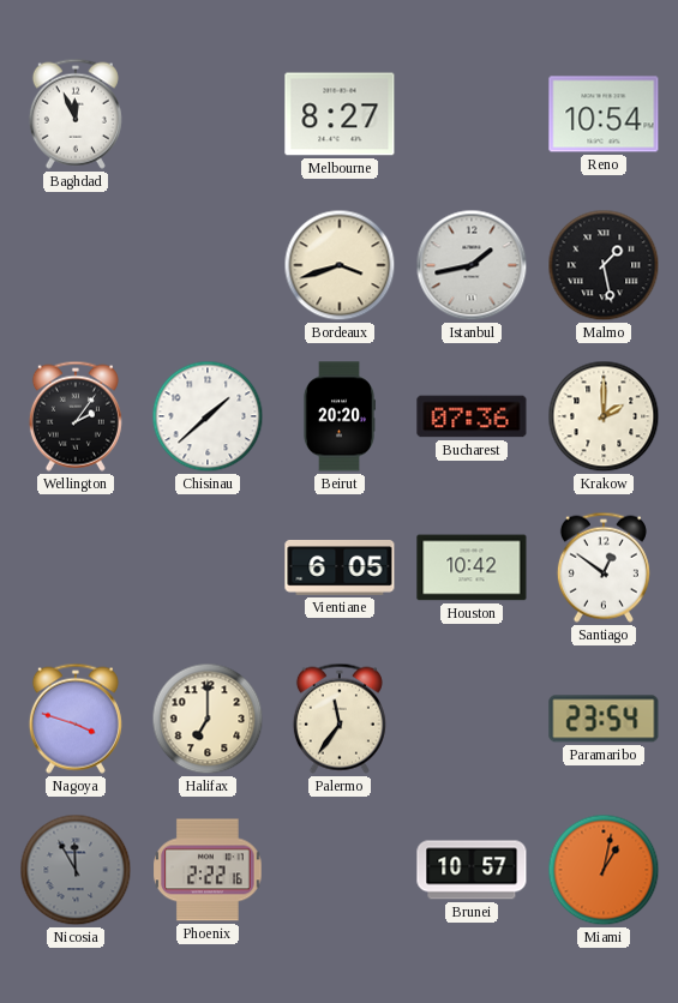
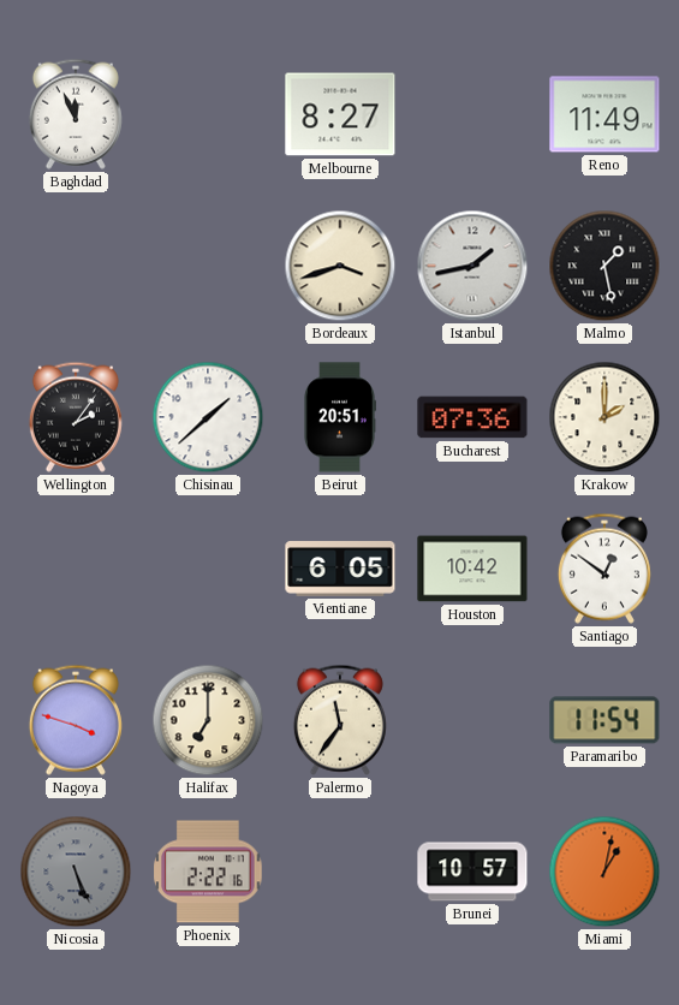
Reno: 10:54 -> 11:49 (604, 114)
Beirut: 20:20 -> 20:51 (339, 417)
Paramaribo: 23:54 -> 11:54 (604, 720)
Nicosia: 11:55 -> 5:26 (76, 872)
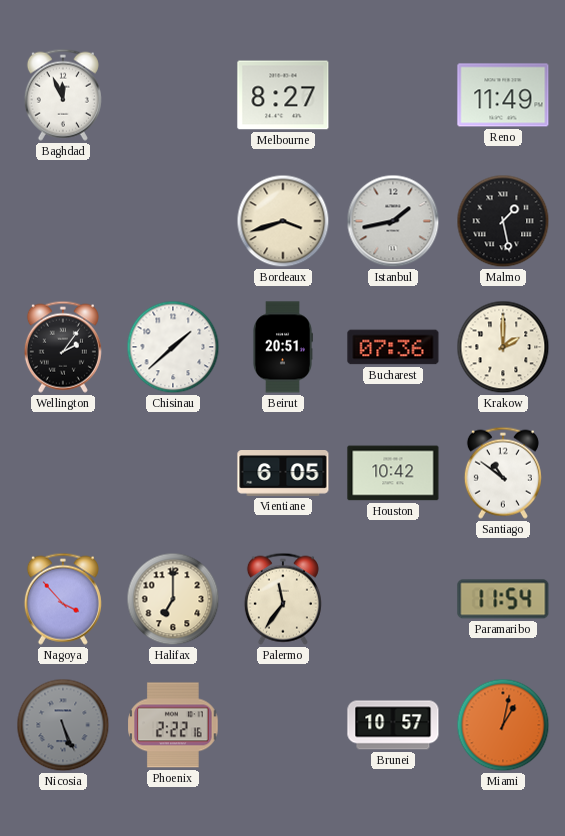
Santiago: 12:51 -> 10:51 (503, 473)
Nagoya: 3:48 -> 3:53 (63, 599)
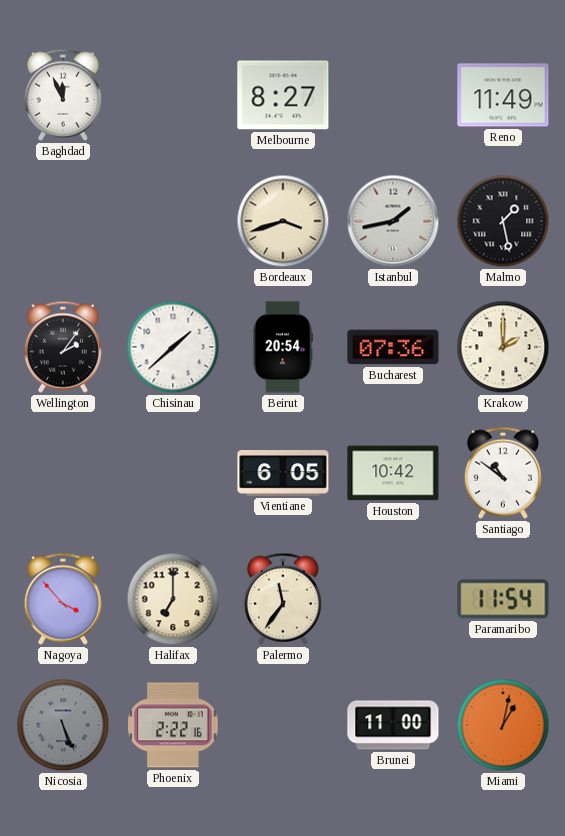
Beirut: 20:51 -> 20:54 (282, 347)
Brunei: 10:57 -> 11:00 (393, 725)
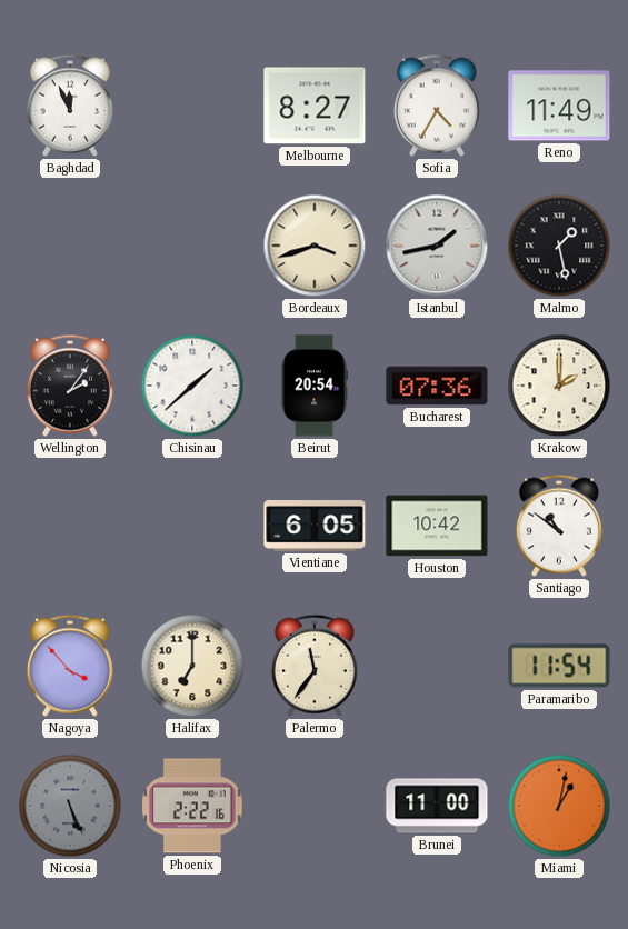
Sofia: none -> 4:35 (437, 106)
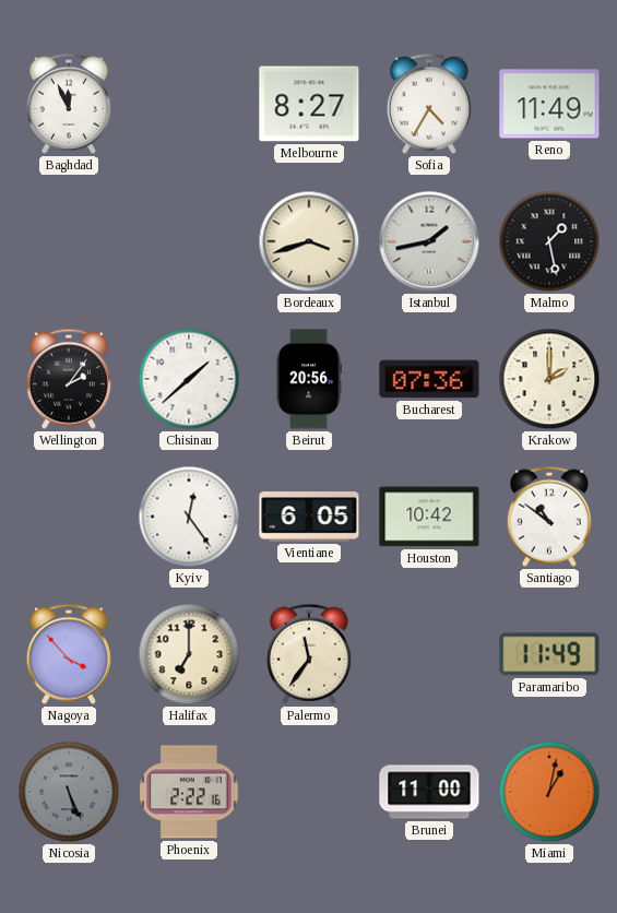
Beirut: 20:54 -> 20:56 (308, 379)
Kyiv: none -> 12:24 (189, 517)
Paramaribo: 11:54 -> 11:49 (549, 654)
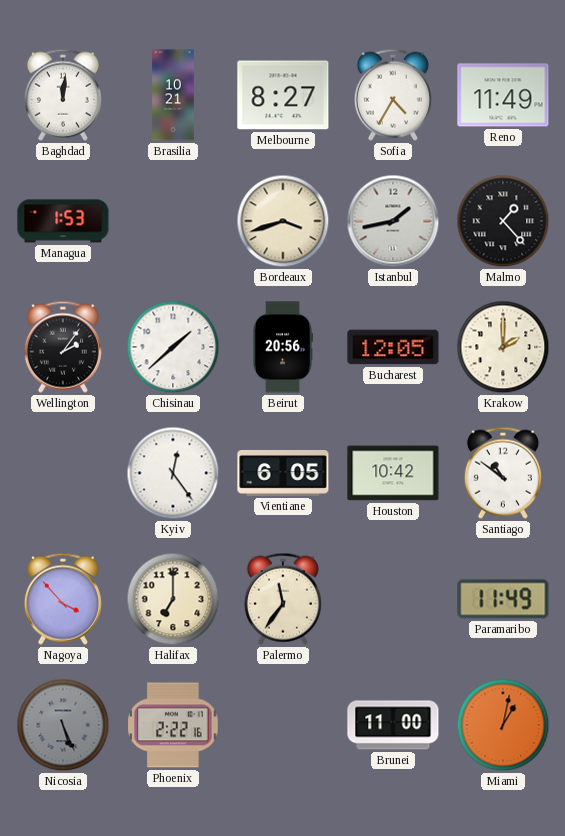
Baghdad: 11:56 -> 12:01 (63, 95)
Brasilia: none -> 10:21 (173, 95)
Managua: none -> 1:53 (63, 221)
Malmo: 1:28 -> 1:23 (503, 221)
Bucharest: 07:36 -> 12:05 (393, 347)
